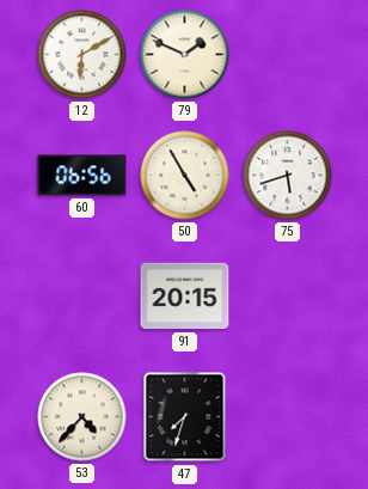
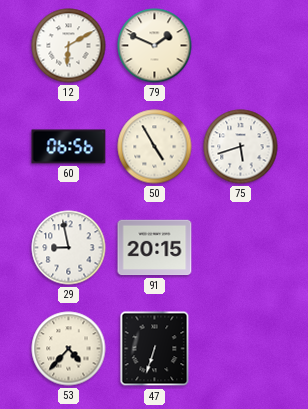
29: none -> 8:58 (69, 248)
47: 7:33 -> 6:33 (155, 349)
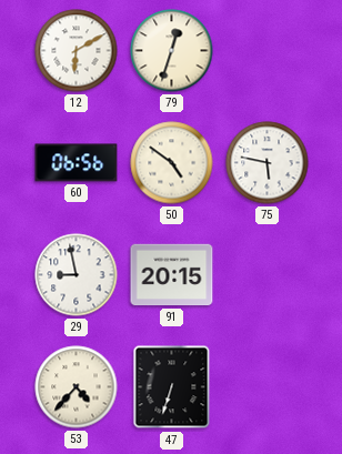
79: 1:49 -> 12:33 (172, 51)
50: 4:55 -> 4:51 (172, 163)
75: 5:42 -> 5:47 (268, 163)
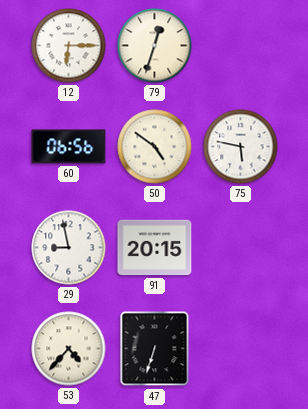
12: 6:10 -> 6:15 (69, 46)
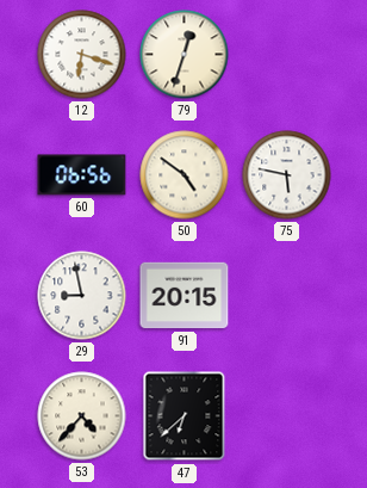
12: 6:15 -> 6:18 (82, 55)
47: 6:33 -> 6:38 (185, 416)
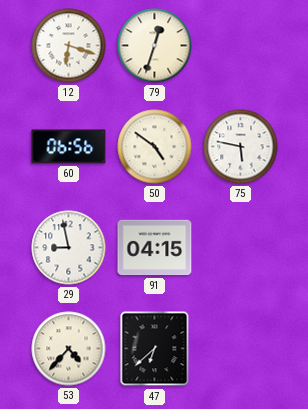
91: 20:15 -> 04:15 (155, 248)
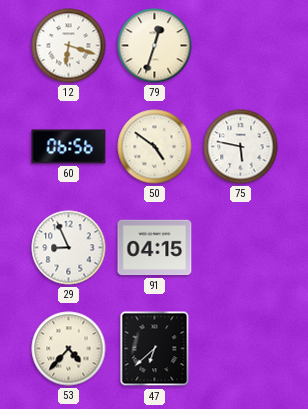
29: 8:58 -> 8:56 (69, 248)
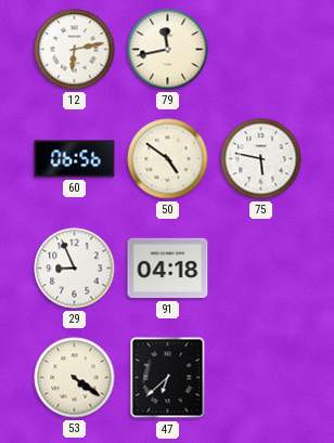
12: 6:18 -> 6:13 (75, 50)
79: 12:33 -> 11:43 (168, 50)
91: 04:15 -> 04:18 (168, 269)
53: 4:37 -> 4:21 (75, 378)
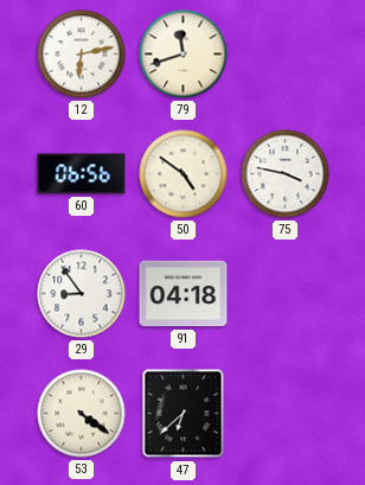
79: 11:43 -> 11:42 (184, 55)
75: 5:47 -> 3:47 (286, 174)
29: 8:56 -> 8:54 (82, 294)
